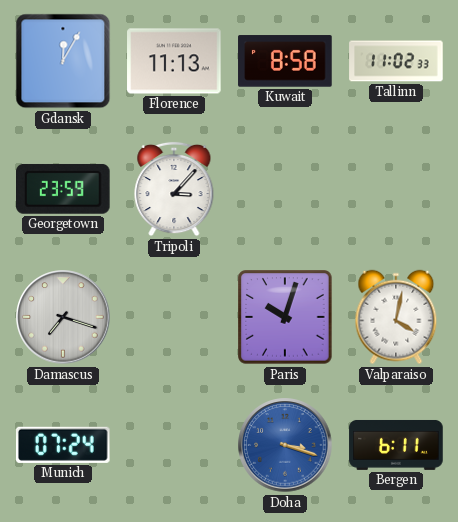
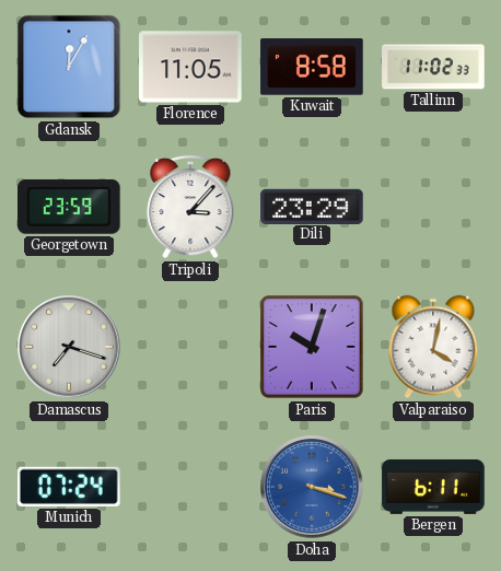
Florence: 11:13 -> 11:05 (190, 67)
Dili: none -> 23:29 (312, 206)
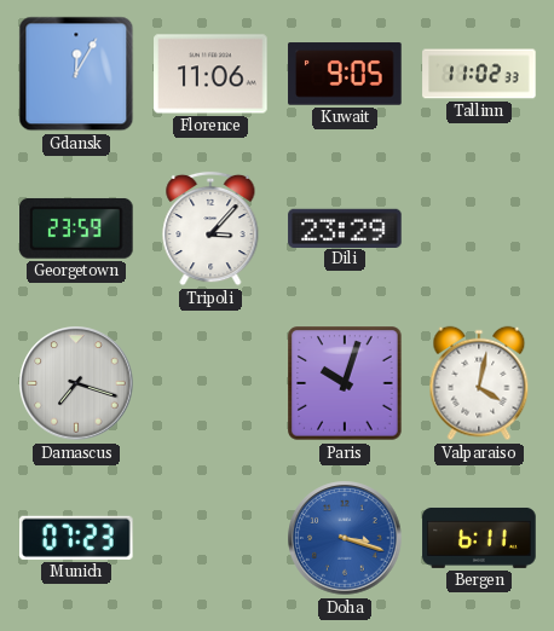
Florence: 11:05 -> 11:06 (210, 74)
Kuwait: 8:58 -> 9:05 (345, 74)
Munich: 07:24 -> 07:23 (77, 538)
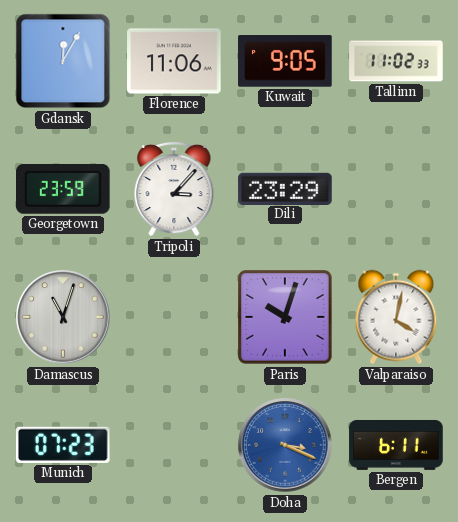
Damascus: 7:18 -> 11:03 (63, 317)
Doha: 3:18 -> 3:19 (285, 445)
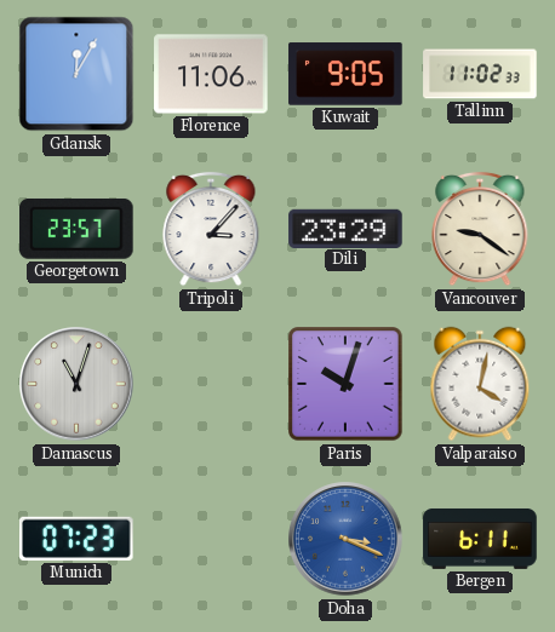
Georgetown: 23:59 -> 23:57 (78, 229)
Vancouver: none -> 9:21 (480, 229)
